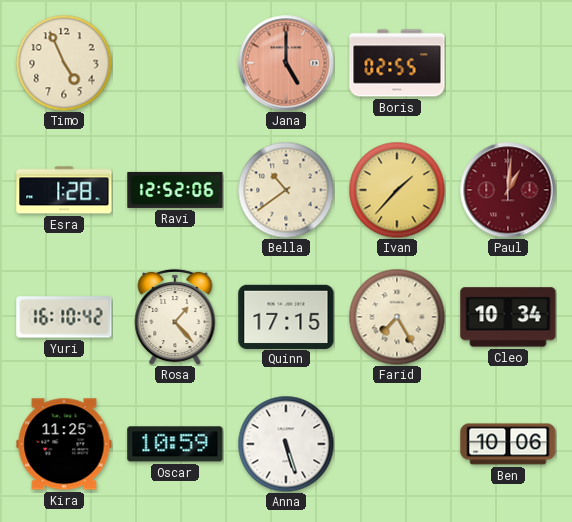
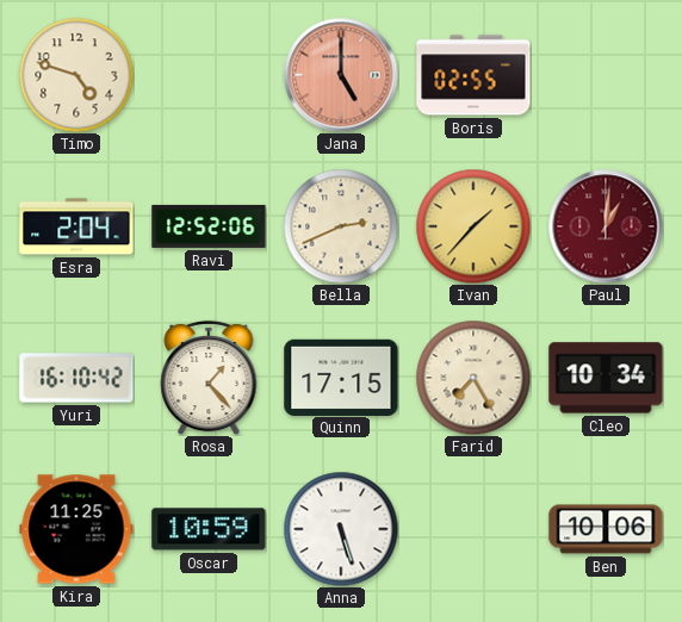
Timo: 4:56 -> 4:48 (76, 75)
Esra: 1:28 -> 2:04 (76, 226)
Bella: 10:39 -> 2:41 (341, 226)
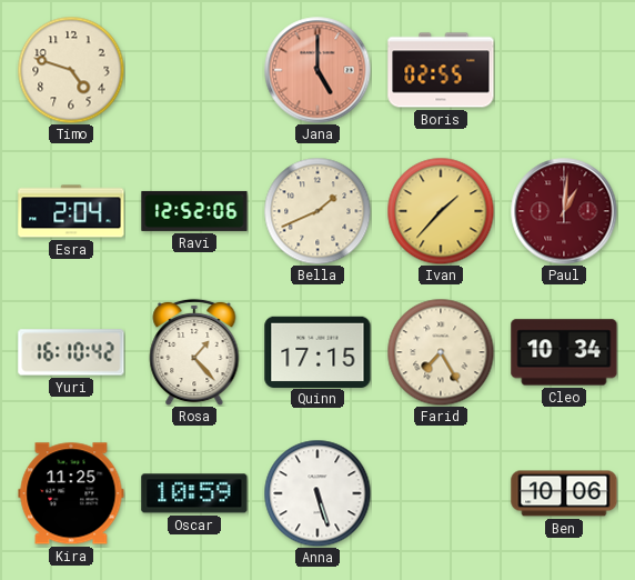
Bella: 2:41 -> 1:41 (317, 211)
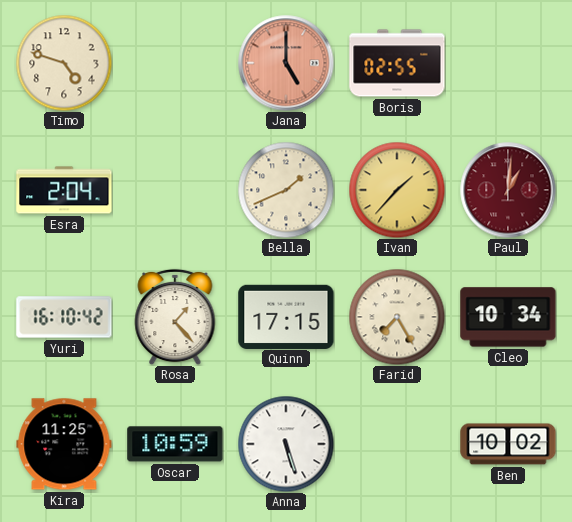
Ravi: 12:52 -> none (194, 211)
Ben: 10:06 -> 10:02 (508, 444)
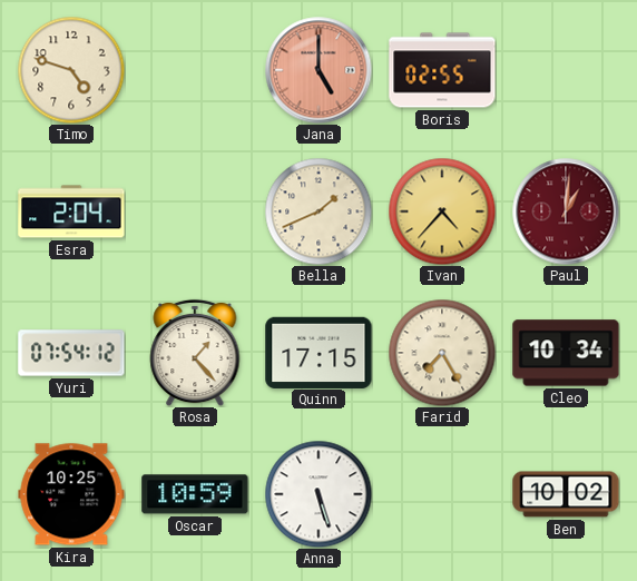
Ivan: 1:37 -> 4:37 (442, 211)
Yuri: 16:10 -> 07:54 (71, 353)
Kira: 11:25 -> 10:25 (71, 494)
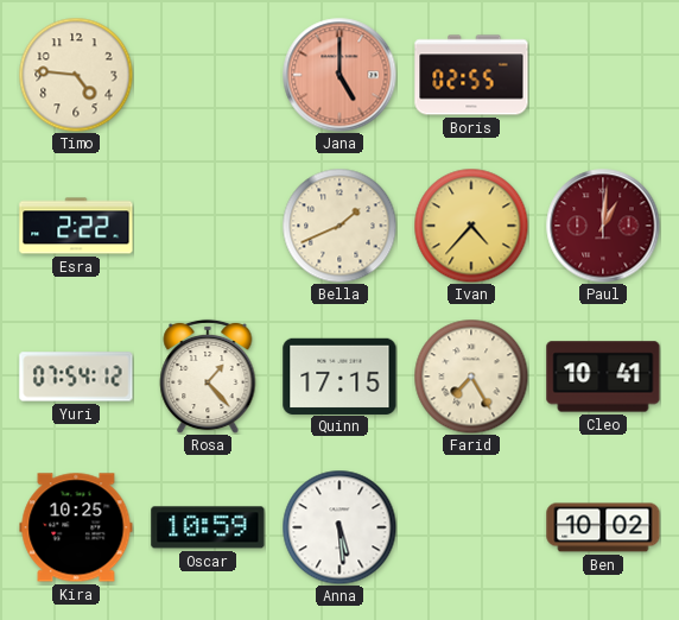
Timo: 4:48 -> 4:46 (76, 75)
Esra: 2:04 -> 2:22 (76, 226)
Cleo: 10:34 -> 10:41 (603, 377)
Anna: 5:27 -> 5:29 (339, 527)
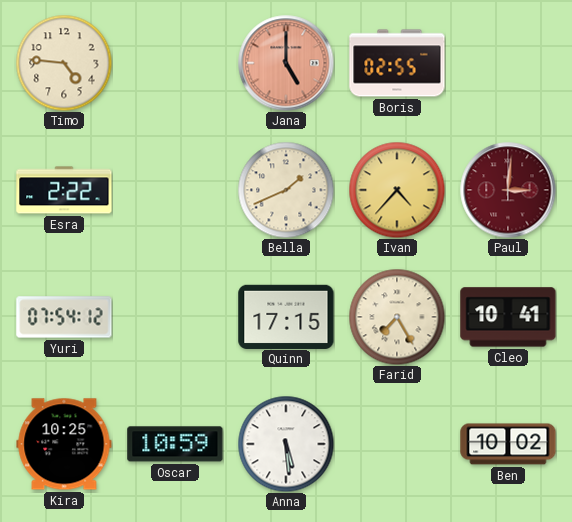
Paul: 1:01 -> 3:01 (508, 190)
Rosa: 1:23 -> none (208, 377)
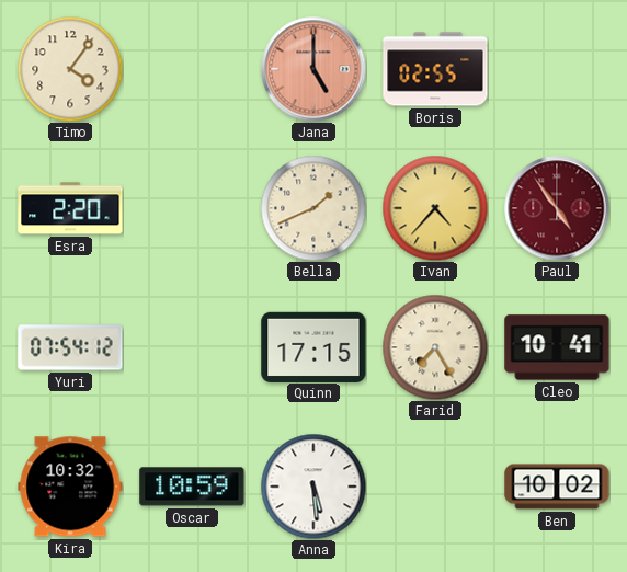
Timo: 4:46 -> 4:06 (70, 69)
Esra: 2:22 -> 2:20 (70, 208)
Paul: 3:01 -> 4:54 (557, 208)
Kira: 10:25 -> 10:32 (70, 487)
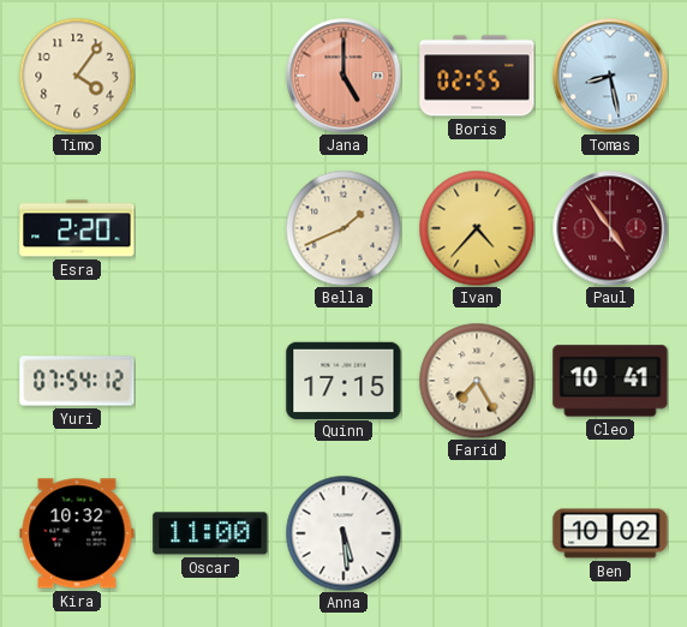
Tomas: none -> 8:28 (610, 76)
Oscar: 10:59 -> 11:00 (210, 533)
